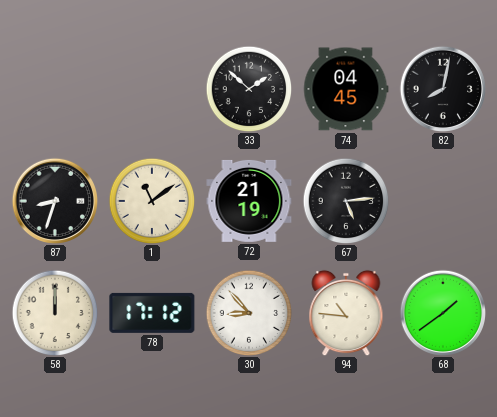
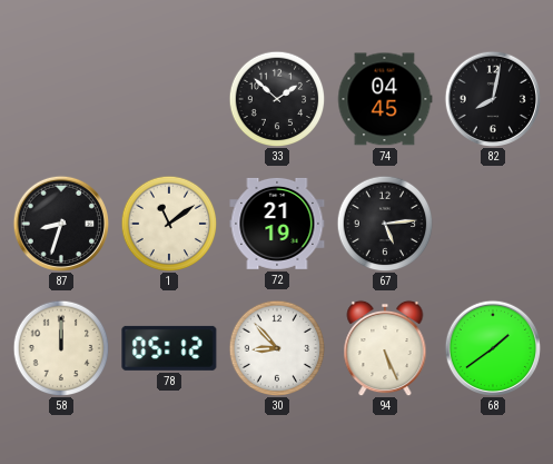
78: 17:12 -> 05:12 (169, 348)
94: 10:46 -> 5:26 (385, 348)
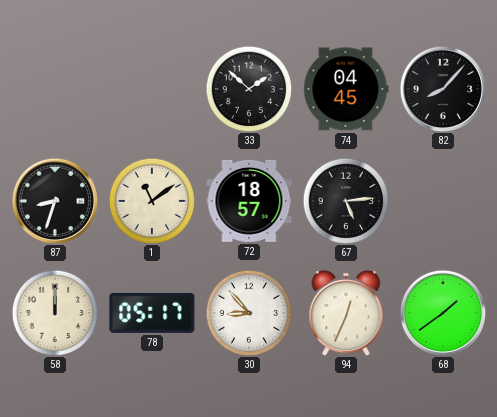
82: 8:02 -> 8:07 (442, 88)
72: 21:19 -> 18:57 (249, 201)
78: 05:12 -> 05:17 (152, 313)
94: 5:26 -> 12:34 (346, 313)
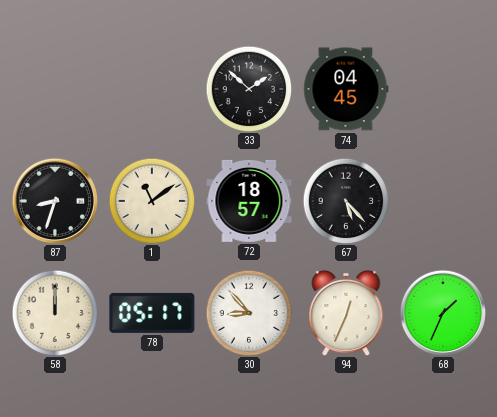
82: 8:07 -> none (442, 88)
67: 5:14 -> 5:23 (346, 201)
68: 1:39 -> 1:34 (442, 312)
